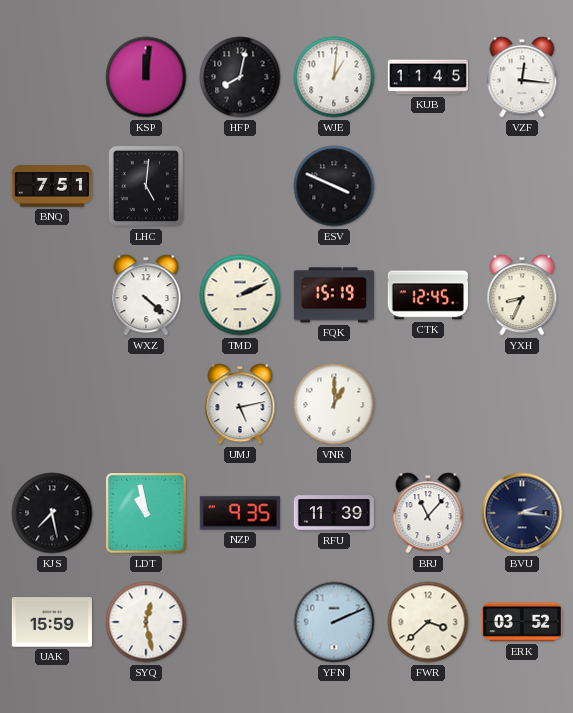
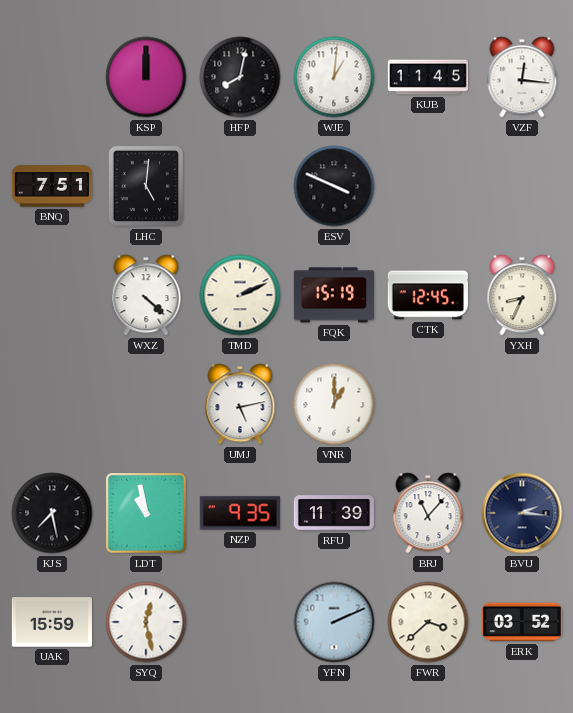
KSP: 12:01 -> 12:00 (146, 77)
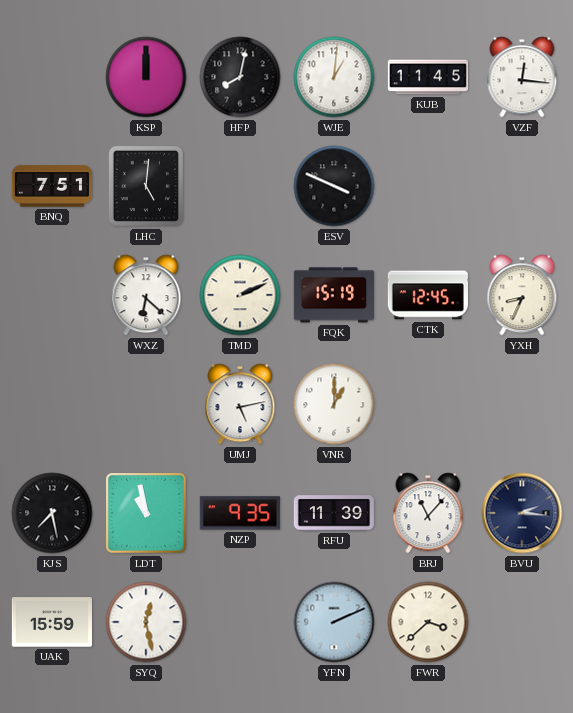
WXZ: 4:22 -> 6:22 (146, 295)
ERK: 03:52 -> none (521, 622)
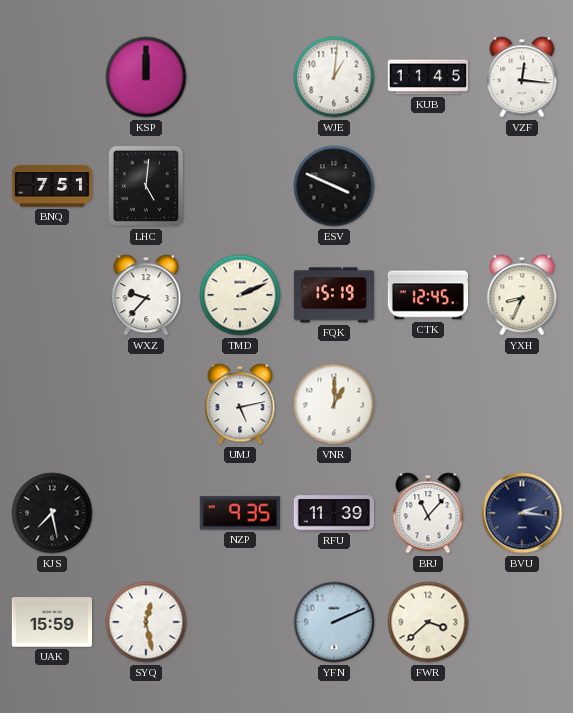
HFP: 8:02 -> none (240, 77)
WXZ: 6:22 -> 9:37 (146, 295)
LDT: 10:58 -> none (147, 514)
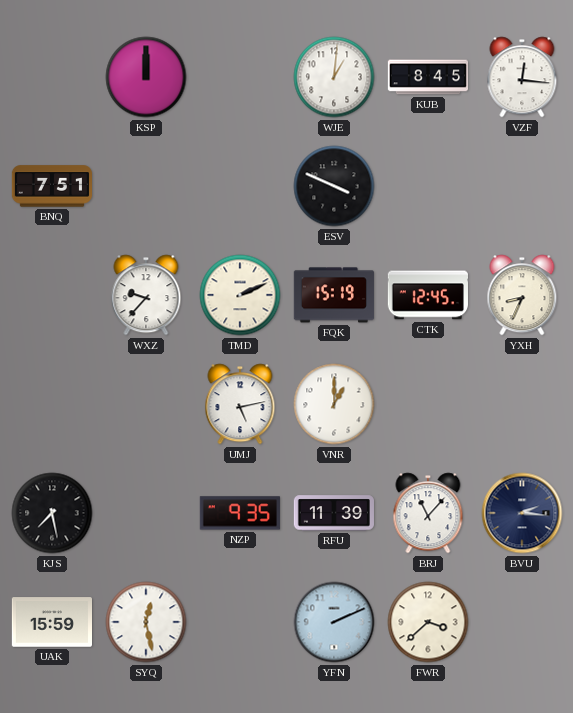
KUB: 11:45 -> 8:45 (427, 77)
LHC: 5:01 -> none (146, 186)
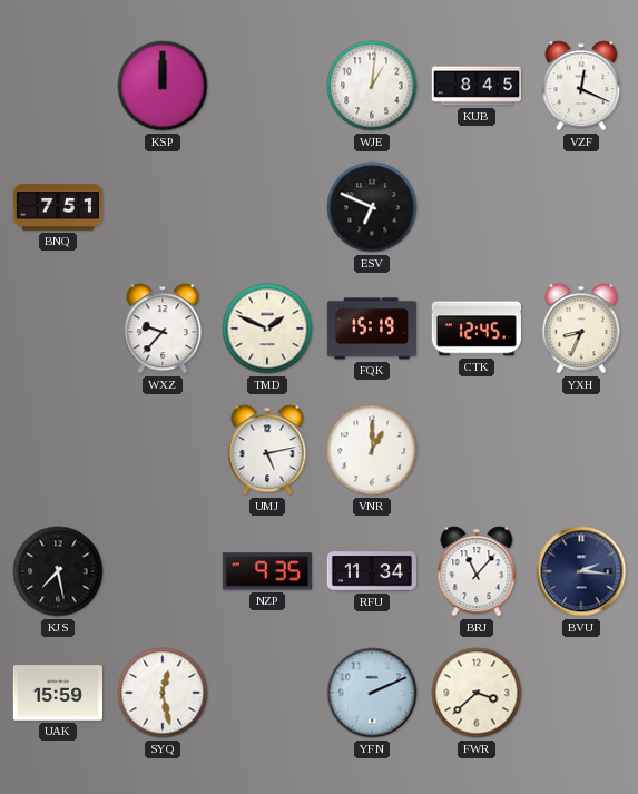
VZF: 12:16 -> 12:19 (581, 86)
ESV: 3:49 -> 6:49 (372, 207)
TMD: 2:11 -> 1:49 (267, 329)
RFU: 11:39 -> 11:34 (372, 571)
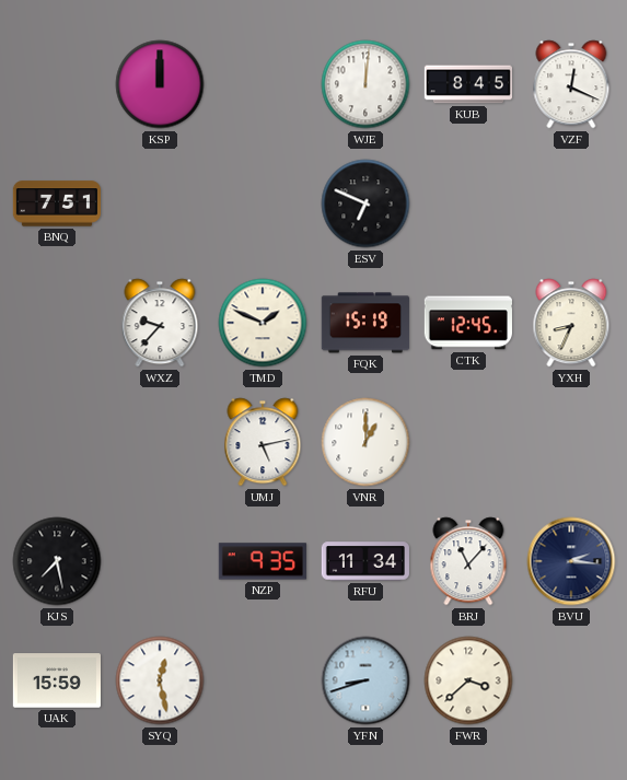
WJE: 1:01 -> 12:01 (365, 84)
YFN: 2:11 -> 8:42 (365, 680)
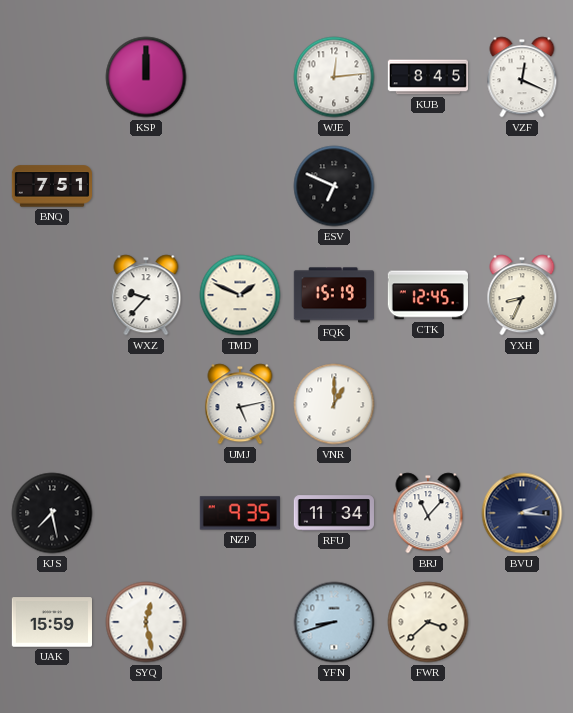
WJE: 12:01 -> 12:14 (334, 77)
